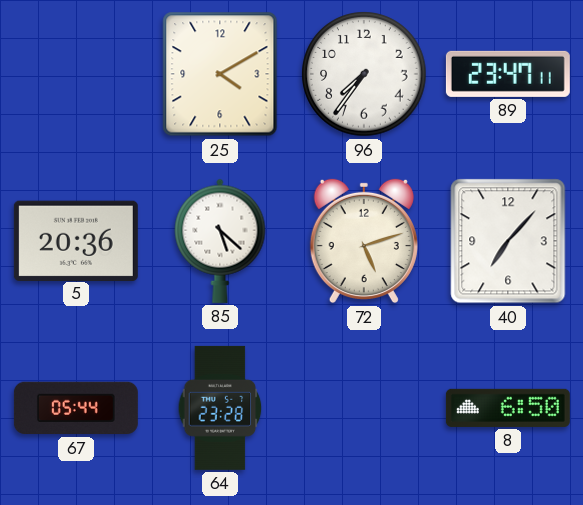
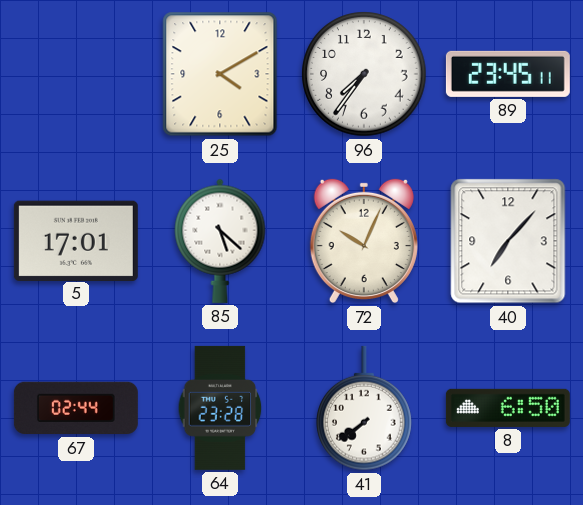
89: 23:47 -> 23:45 (508, 74)
5: 20:36 -> 17:01 (76, 240)
72: 5:12 -> 10:04 (364, 241)
67: 05:44 -> 02:44 (76, 408)
41: none -> 7:39 (365, 408)
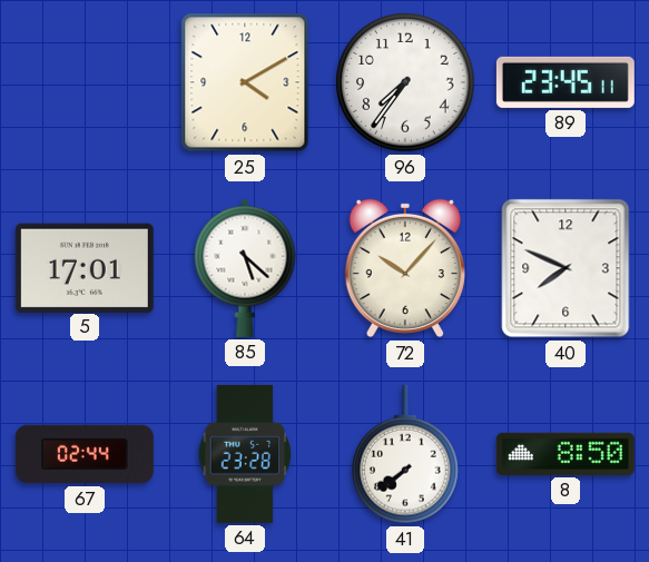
72: 10:04 -> 10:07 (405, 268)
40: 7:07 -> 7:49 (566, 268)
8: 6:50 -> 8:50 (566, 454)
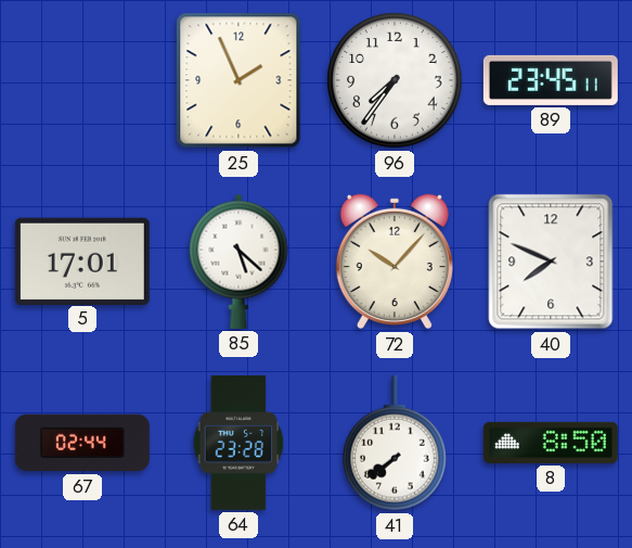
25: 4:10 -> 1:56 (238, 80)
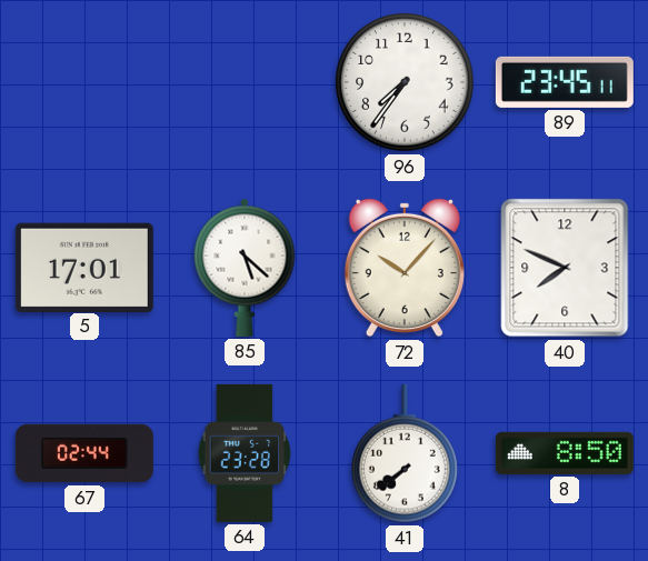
25: 1:56 -> none (238, 80)
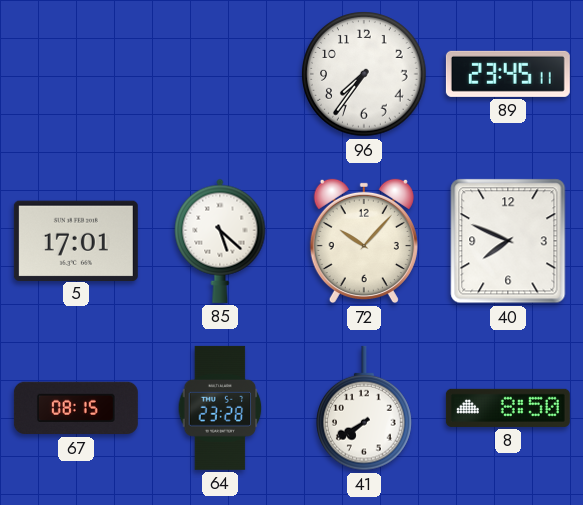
67: 02:44 -> 08:15 (76, 408)
41: 7:39 -> 7:40 (365, 408)
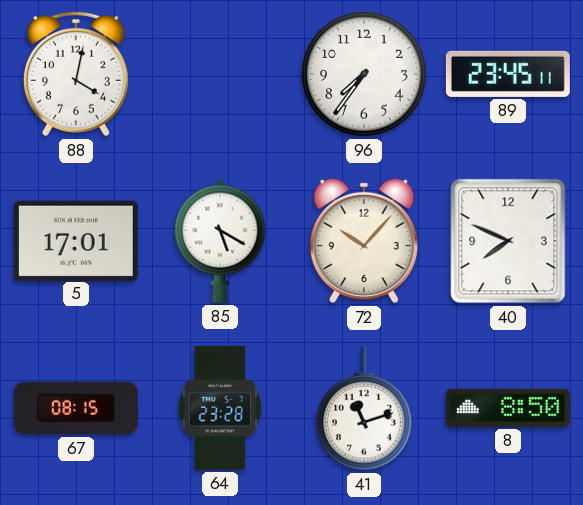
88: none -> 4:02 (76, 74)
85: 5:22 -> 5:20 (220, 241)
41: 7:40 -> 11:12 (365, 408)
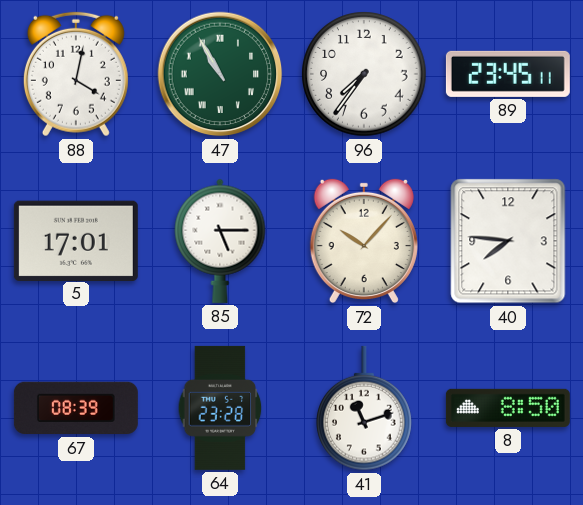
47: none -> 10:55 (220, 74)
85: 5:20 -> 5:15 (220, 241)
40: 7:49 -> 7:46 (508, 241)
67: 08:15 -> 08:39 (76, 408)
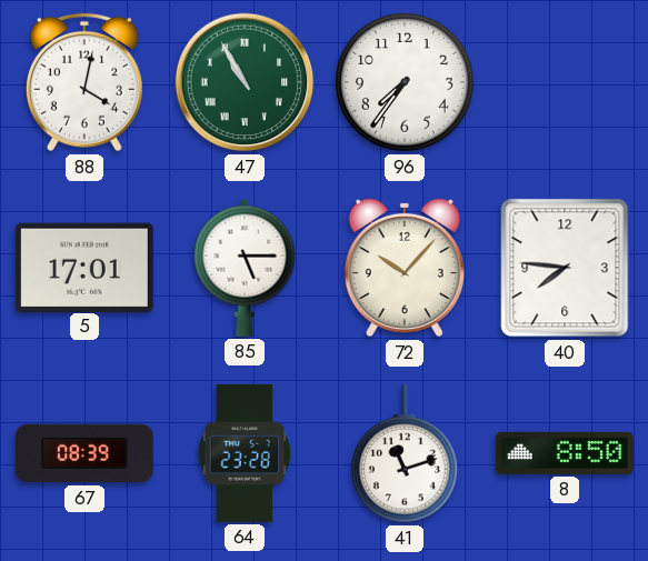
89: 23:45 -> none (508, 74)
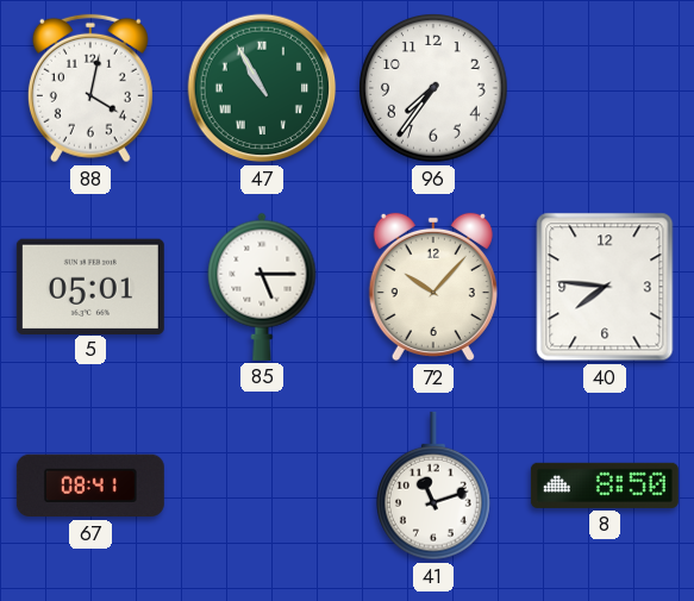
5: 17:01 -> 05:01 (90, 286)
67: 08:39 -> 08:41 (90, 486)
64: 23:28 -> none (245, 453)
